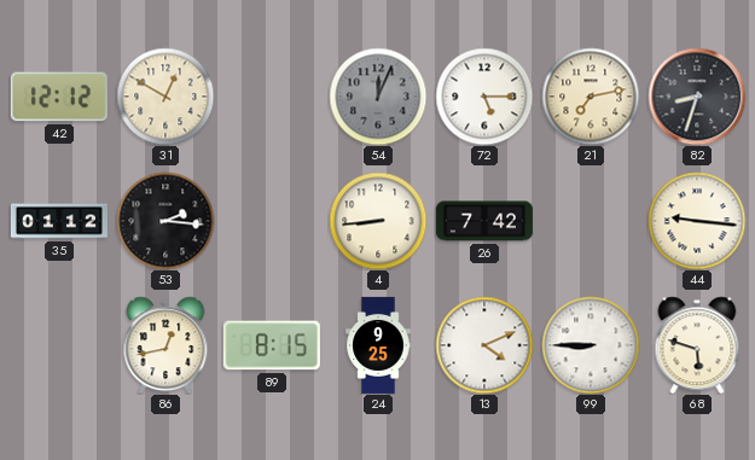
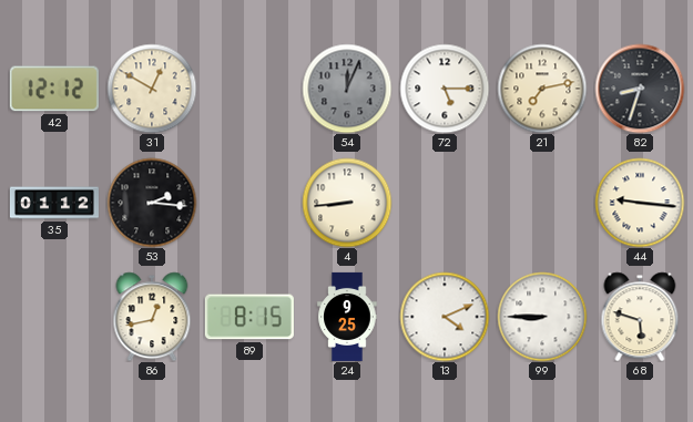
26: 7:42 -> none (484, 221)
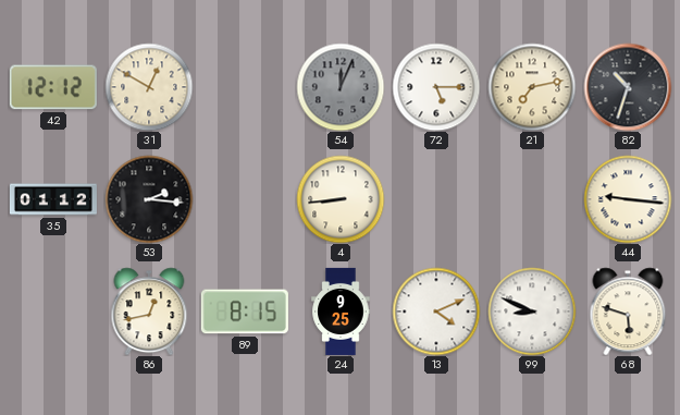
82: 8:33 -> 10:33 (628, 87)
99: 8:45 -> 8:49 (532, 312)
